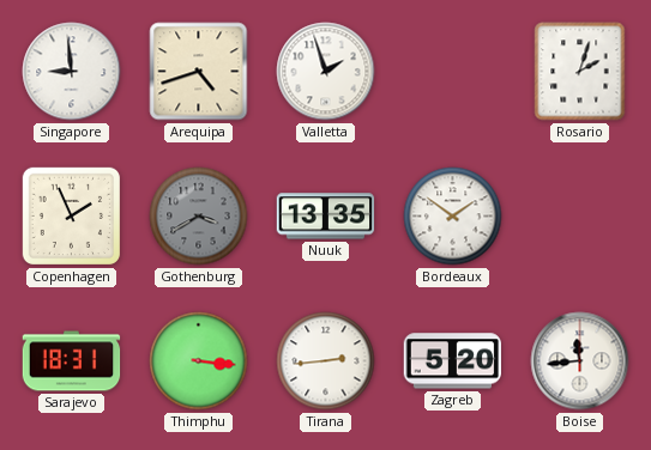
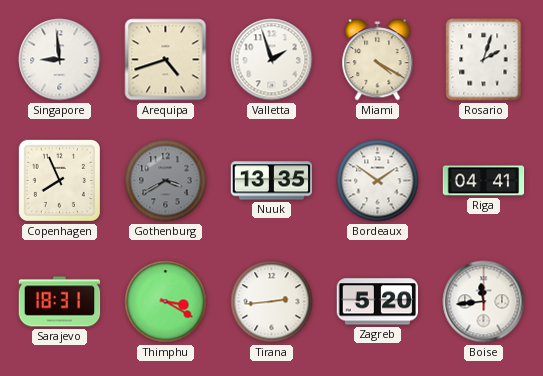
Miami: none -> 4:20 (378, 60)
Copenhagen: 1:56 -> 7:56 (59, 180)
Riga: none -> 04:41 (484, 181)
Thimphu: 3:16 -> 3:20 (166, 302)
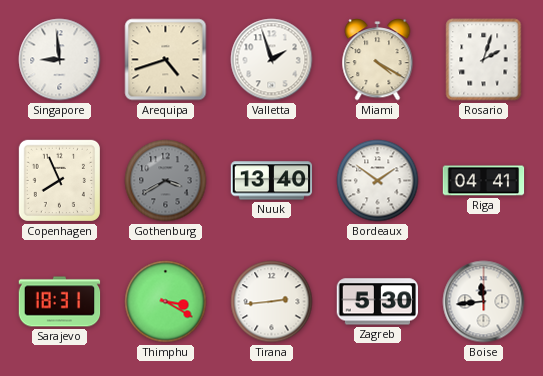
Nuuk: 13:35 -> 13:40 (272, 181)
Zagreb: 5:20 -> 5:30 (378, 302)
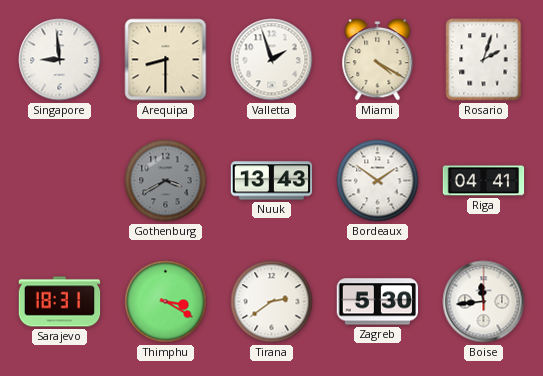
Arequipa: 4:42 -> 8:30 (166, 60)
Copenhagen: 7:56 -> none (59, 180)
Nuuk: 13:40 -> 13:43 (272, 181)
Tirana: 2:44 -> 2:39 (272, 302)
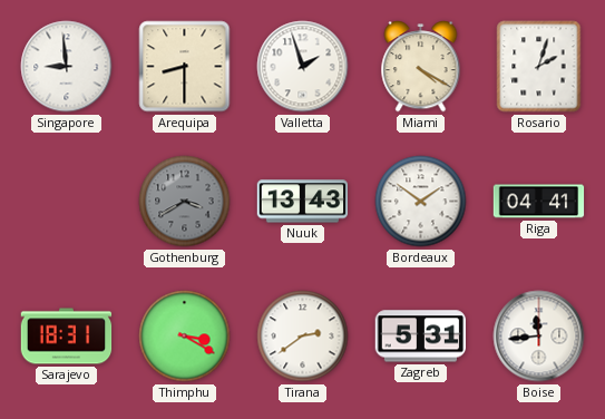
Zagreb: 5:30 -> 5:31 (421, 337)
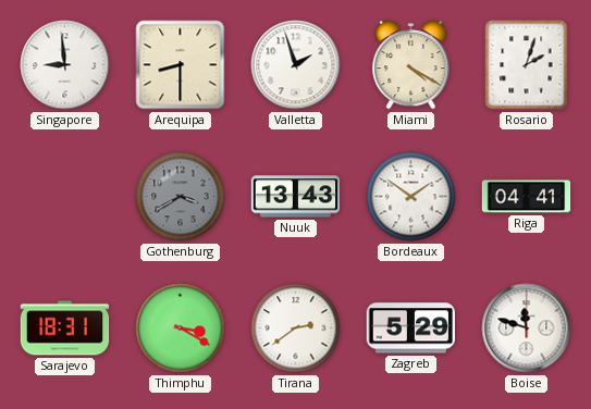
Zagreb: 5:31 -> 5:29 (411, 329)
Boise: 11:44 -> 11:48 (527, 329)
